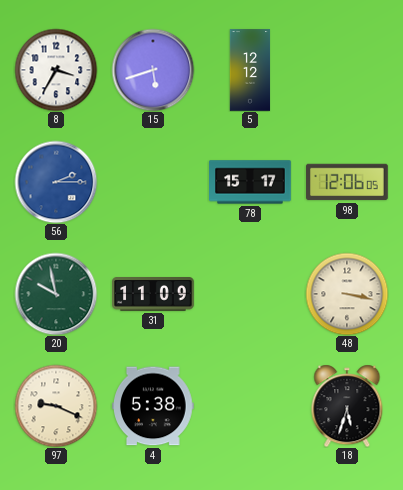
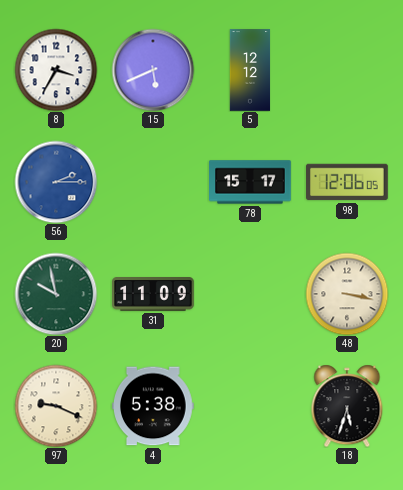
15: 5:42 -> 5:41 (153, 70)
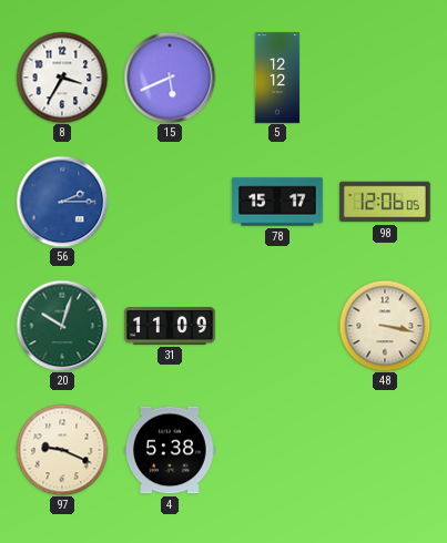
20: 9:58 -> 10:03 (62, 326)
18: 5:33 -> none (347, 406)
